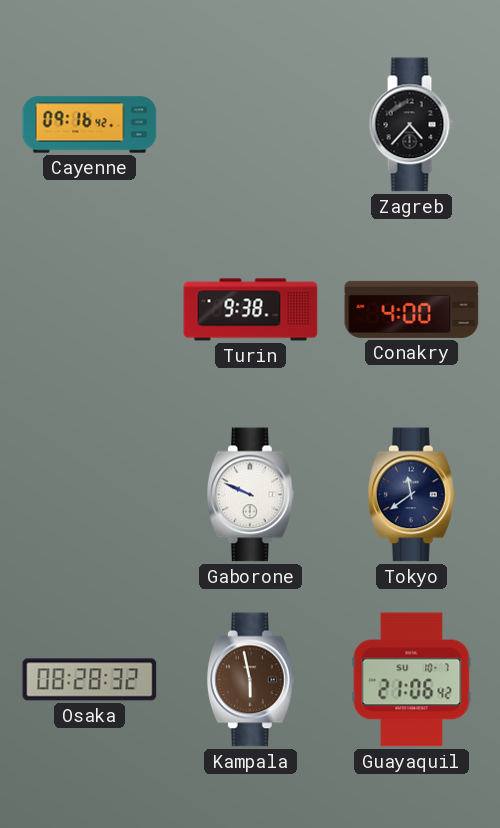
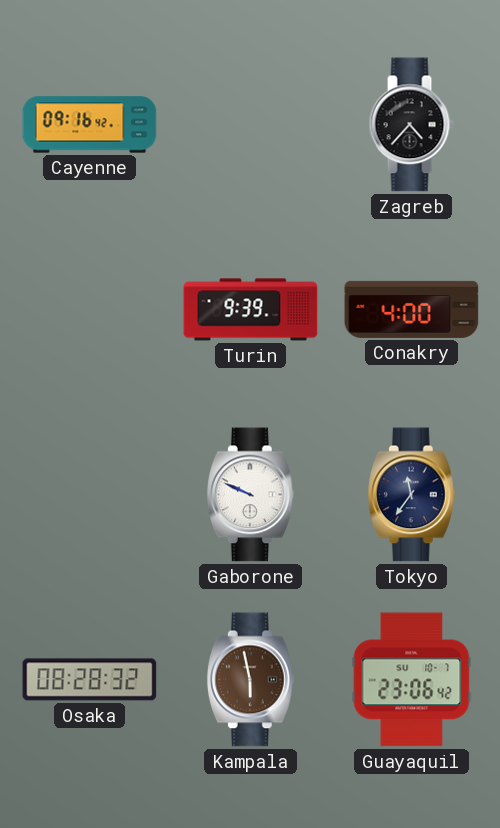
Turin: 9:38 -> 9:39 (251, 310)
Tokyo: 11:39 -> 11:36 (411, 495)
Guayaquil: 21:06 -> 23:06 (412, 680)
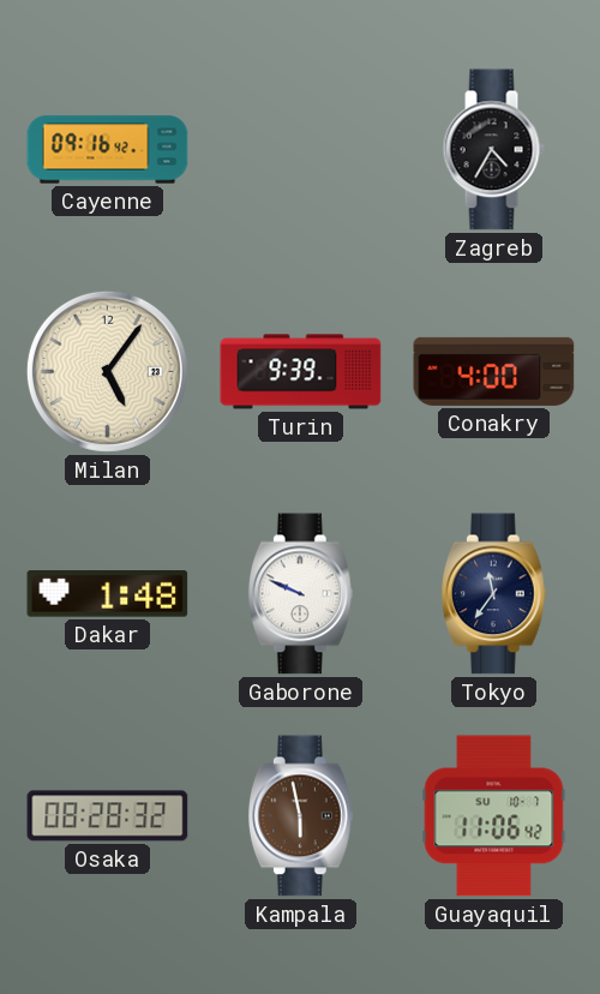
Zagreb: 4:37 -> 4:35 (493, 150)
Milan: none -> 5:06 (107, 371)
Dakar: none -> 1:48 (108, 594)
Guayaquil: 23:06 -> 11:06 (494, 816)
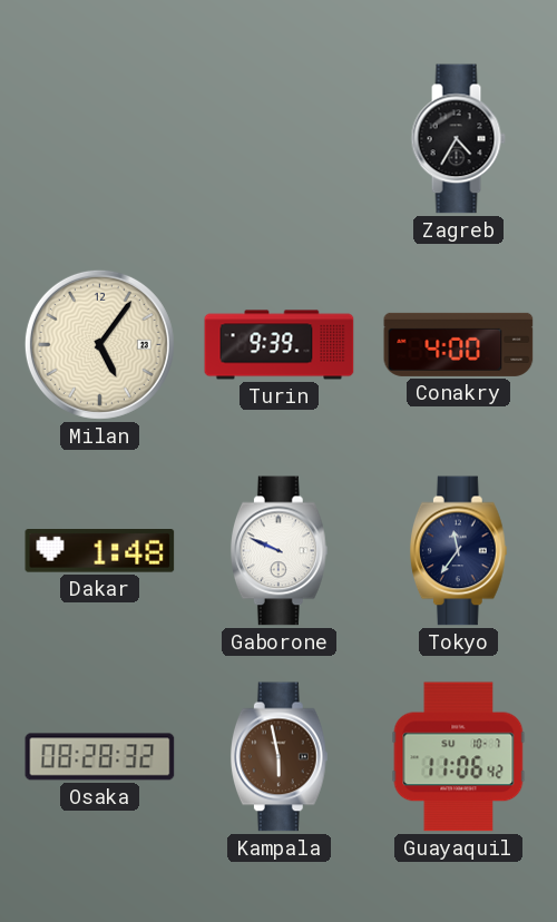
Cayenne: 09:16 -> none (108, 150)
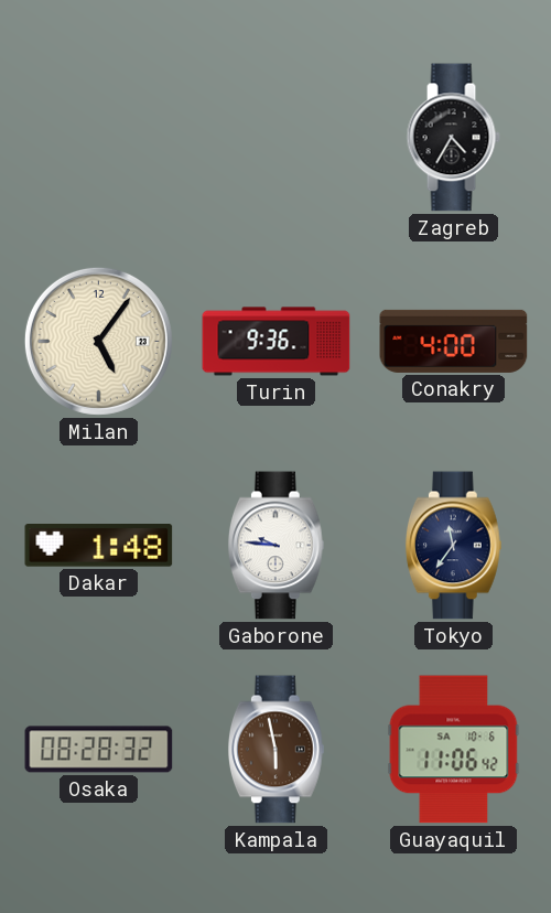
Turin: 9:39 -> 9:36 (277, 342)
Gaborone: 9:49 -> 9:46 (275, 546)
Guayaquil date: SU 10-7 -> SA 10-6 (454, 750)
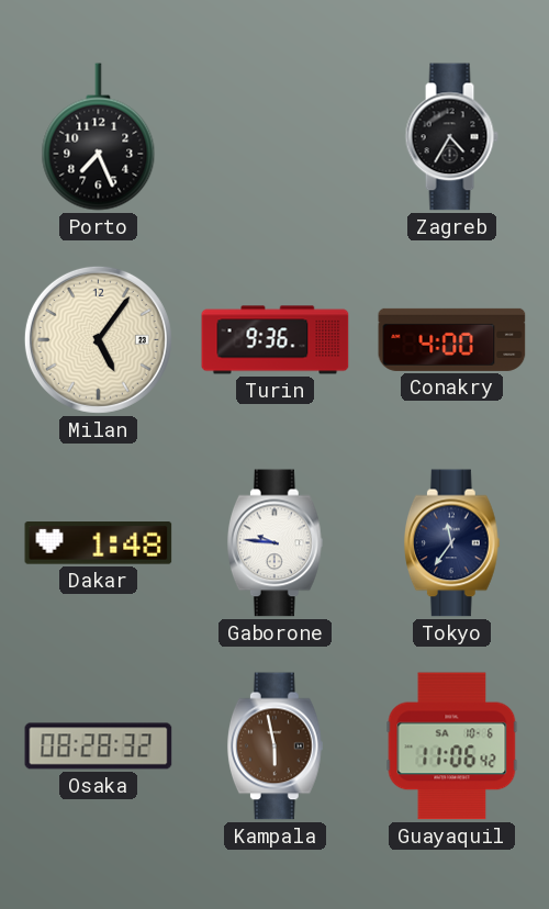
Porto: none -> 7:26 (99, 137)
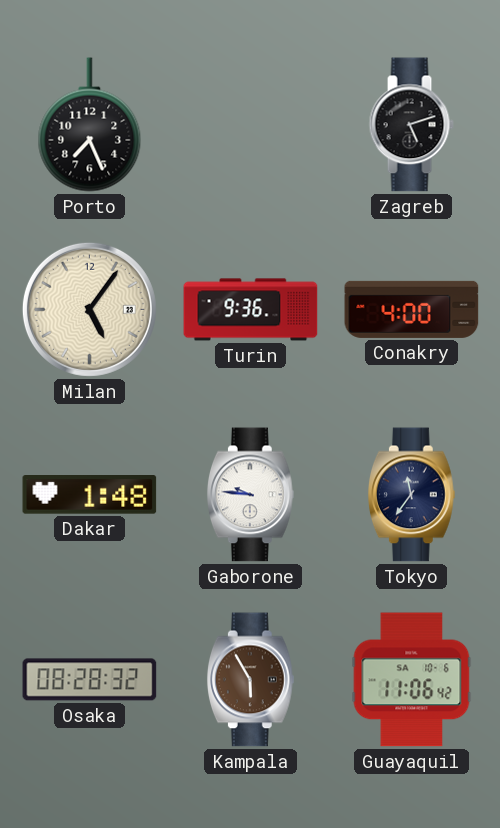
Zagreb: 4:35 -> 5:12 (411, 125)
Kampala: 5:58 -> 5:55 (250, 680)
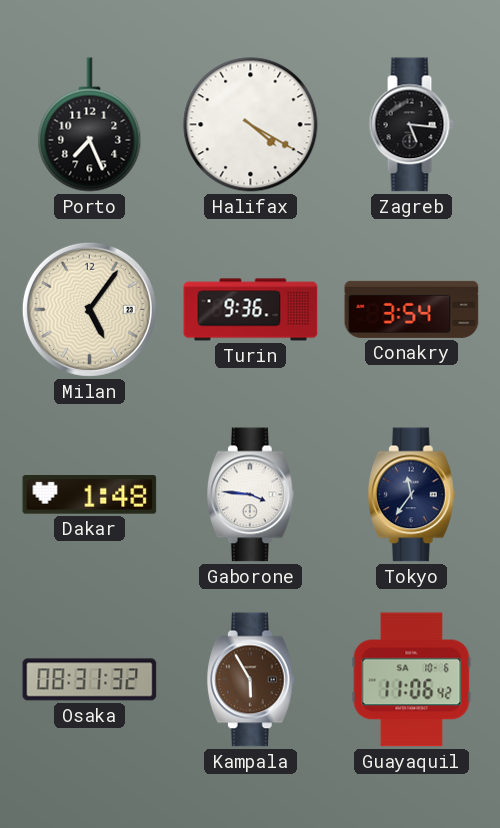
Halifax: none -> 4:20 (251, 125)
Zagreb: 5:12 -> 5:16 (411, 125)
Conakry: 4:00 -> 3:54 (412, 309)
Gaborone: 9:46 -> 3:46 (250, 495)
Osaka: 08:28 -> 08:31 (90, 680)
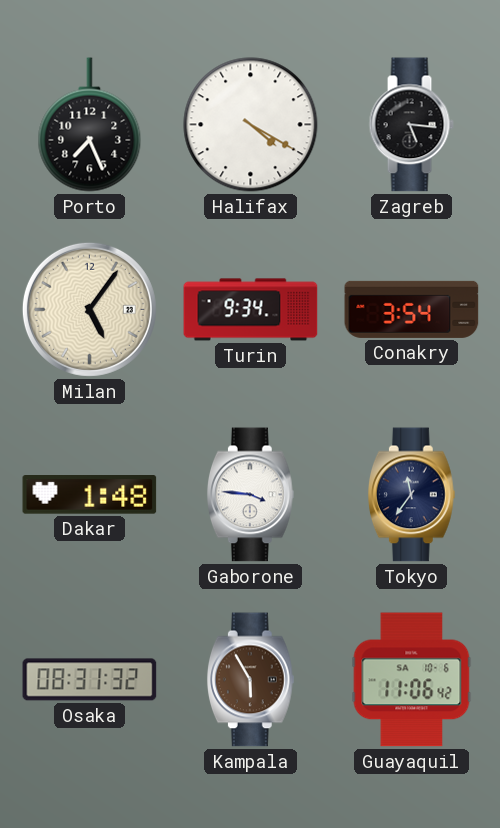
Turin: 9:36 -> 9:34 (251, 310)
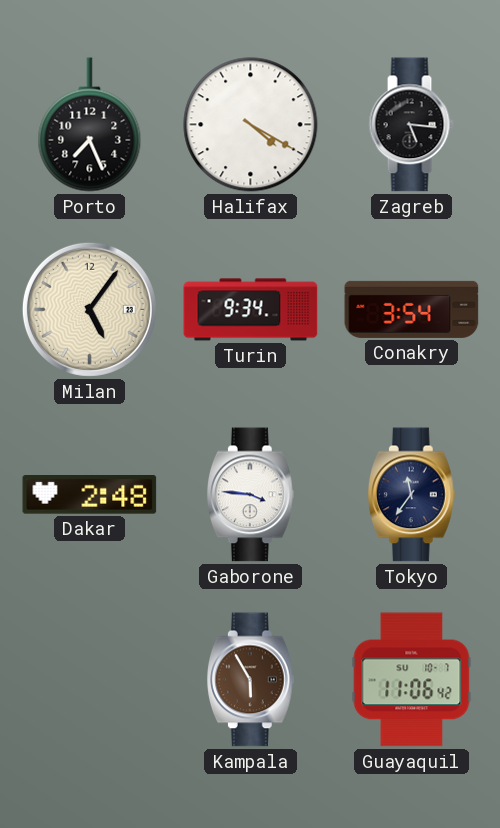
Dakar: 1:48 -> 2:48 (90, 495)
Osaka: 08:31 -> none (90, 680)
Guayaquil date: SA 10-6 -> SU 10-7 (412, 680)
